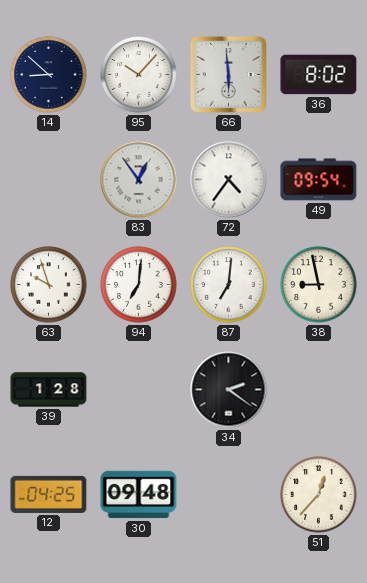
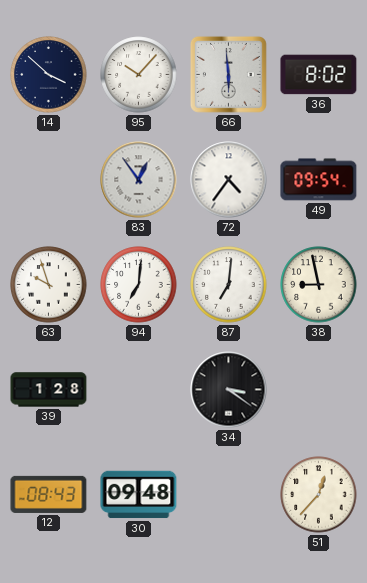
14: 8:52 -> 3:52 (49, 75)
34: 2:21 -> 3:21 (229, 390)
12: 04:25 -> 08:43 (49, 494)
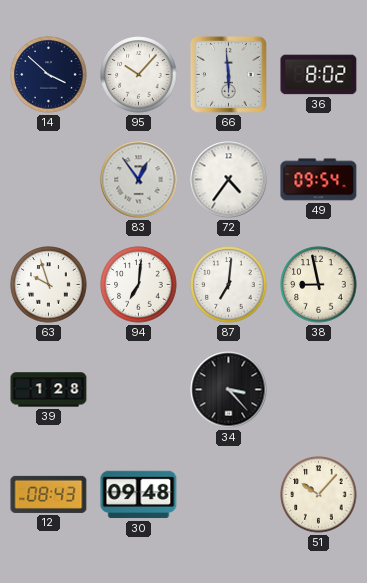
34: 3:21 -> 3:23 (229, 390)
51: 12:37 -> 10:07 (319, 495)
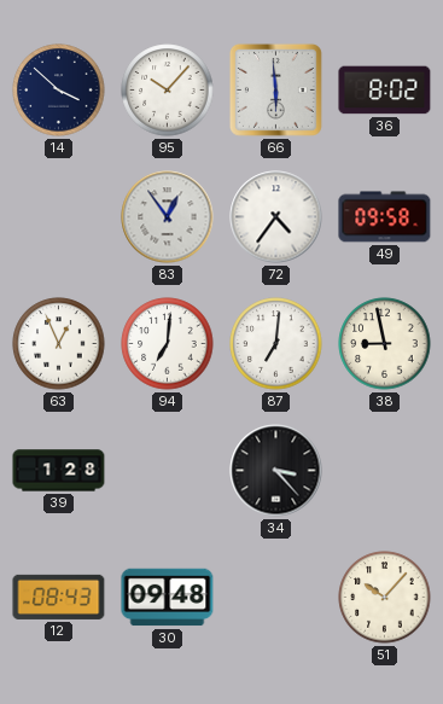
49: 09:54 -> 09:58 (385, 217)
63: 9:57 -> 12:56 (59, 344)
